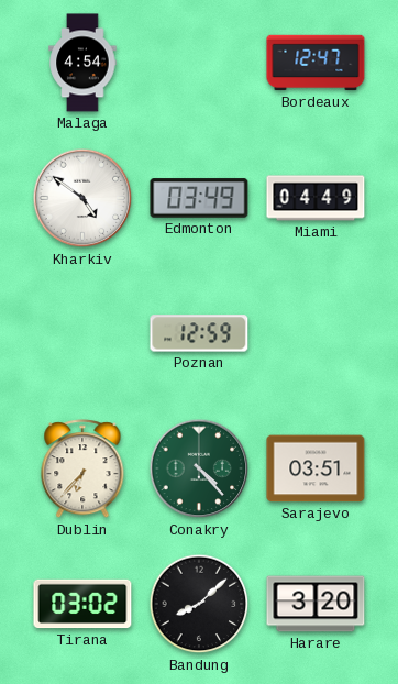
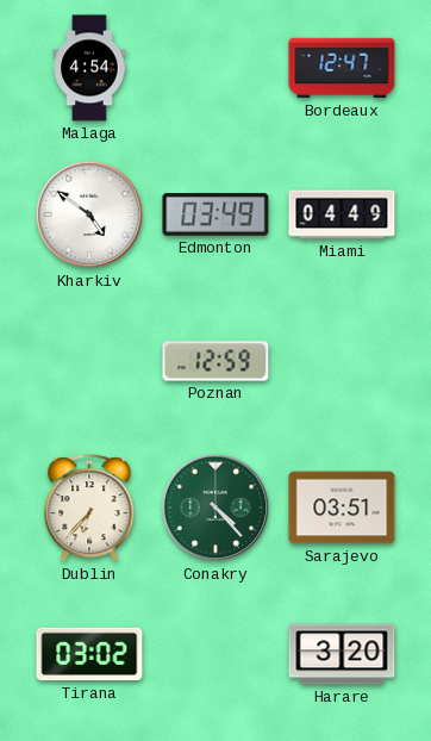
Bandung: 8:08 -> none (199, 604)
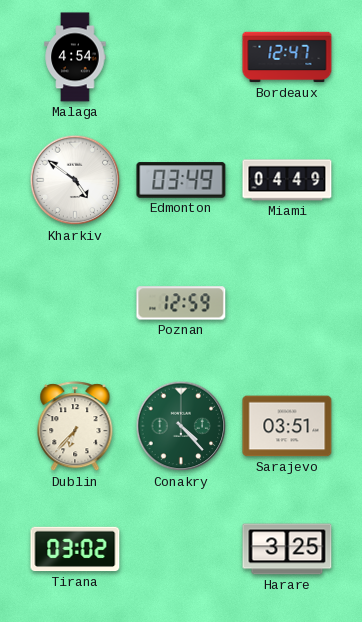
Harare: 3:20 -> 3:25 (287, 549)
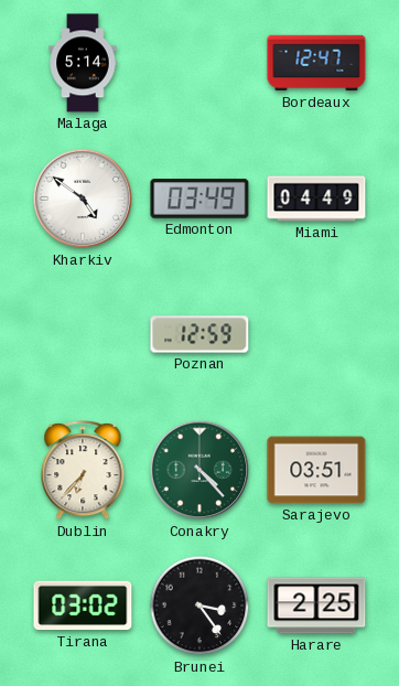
Malaga: 4:54 -> 5:14 (83, 63)
Brunei: none -> 3:24 (199, 605)
Harare: 3:25 -> 2:25 (316, 605)
